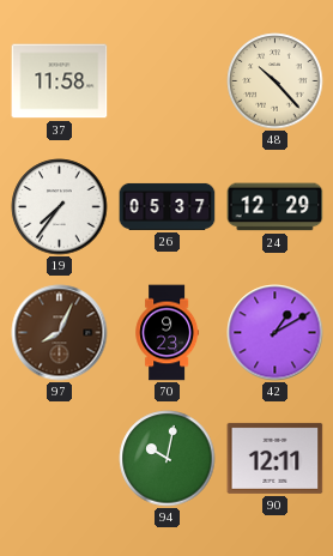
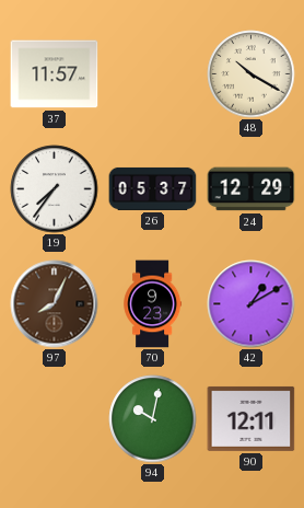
37: 11:58 -> 11:57 (55, 74)
48: 10:23 -> 10:20 (252, 74)
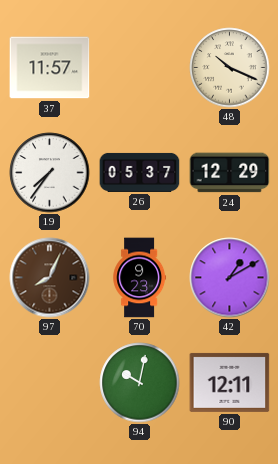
48: 10:20 -> 10:19 (230, 68)
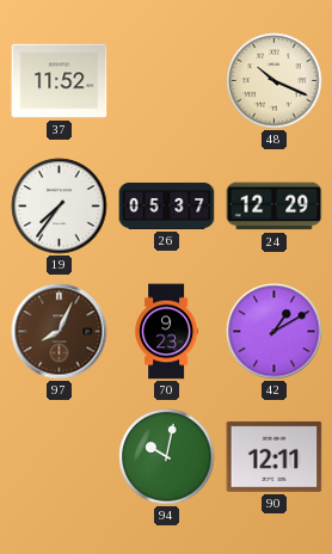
37: 11:57 -> 11:52 (60, 81)
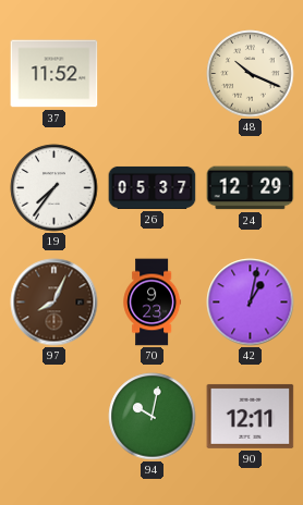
42: 1:10 -> 1:02 (251, 303)
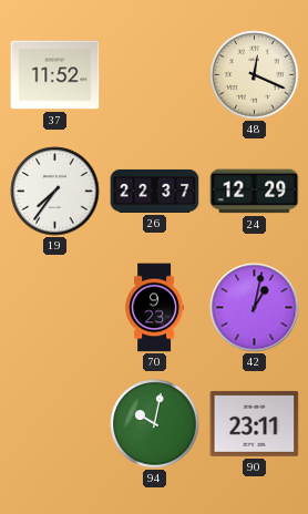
48: 10:19 -> 12:19 (255, 75)
26: 05:37 -> 22:37 (155, 191)
97: 8:04 -> none (54, 303)
90: 12:11 -> 23:11 (255, 423)
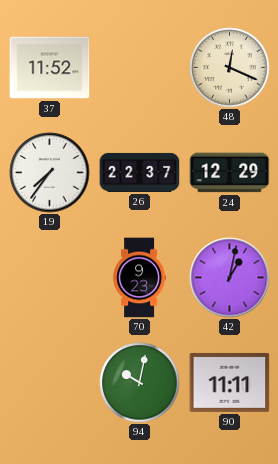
90: 23:11 -> 11:11 (230, 382)
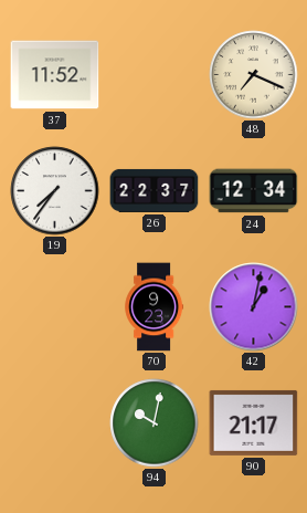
48: 12:19 -> 7:19 (254, 75)
24: 12:29 -> 12:34 (254, 191)
90: 11:11 -> 21:17 (254, 422)
